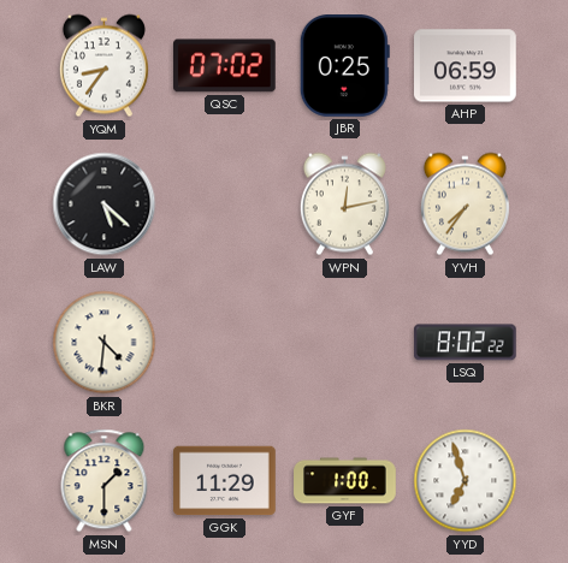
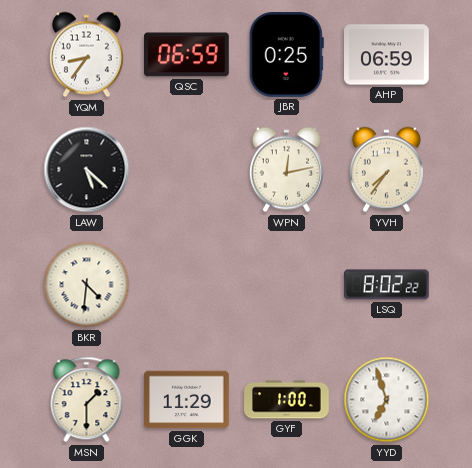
QSC: 07:02 -> 06:59 (187, 55)
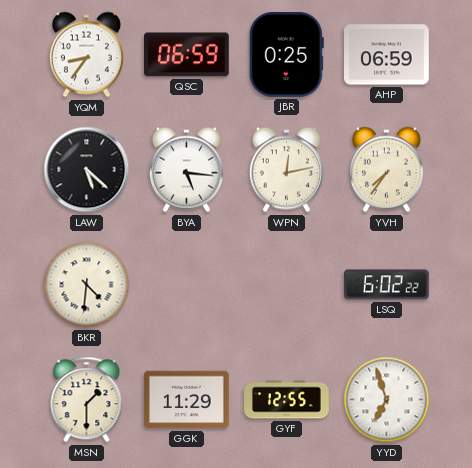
BYA: none -> 5:16 (186, 170)
LSQ: 8:02 -> 6:02 (387, 285)
GYF: 1:00 -> 12:55 (287, 400)
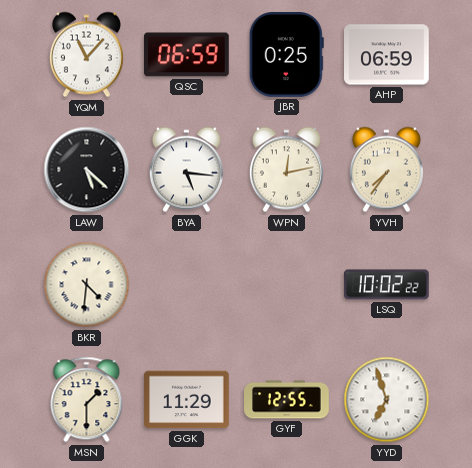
YQM: 8:36 -> 11:07 (86, 55)
LSQ: 6:02 -> 10:02 (387, 285)
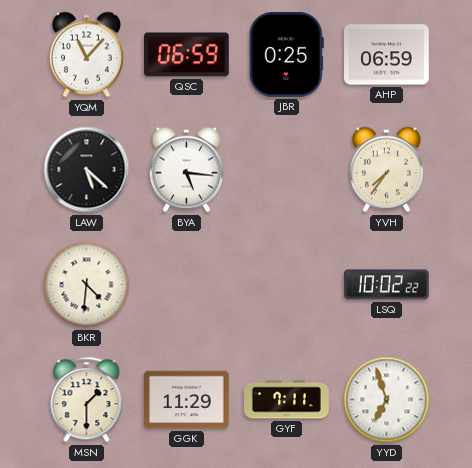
WPN: 12:13 -> none (286, 170)
GYF: 12:55 -> 7:11 (287, 400)
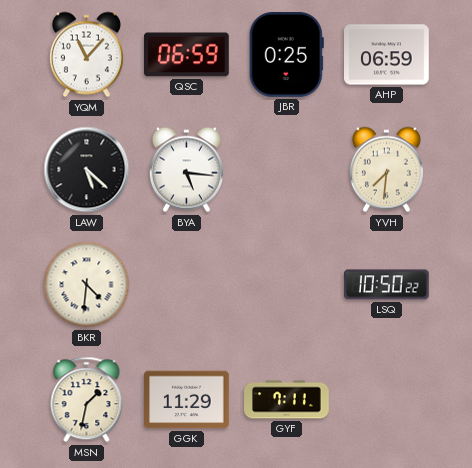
YVH: 7:36 -> 7:31 (386, 170)
LSQ: 10:02 -> 10:50 (387, 285)
MSN: 1:30 -> 1:32 (87, 400)
YYD: 6:57 -> none (387, 400)
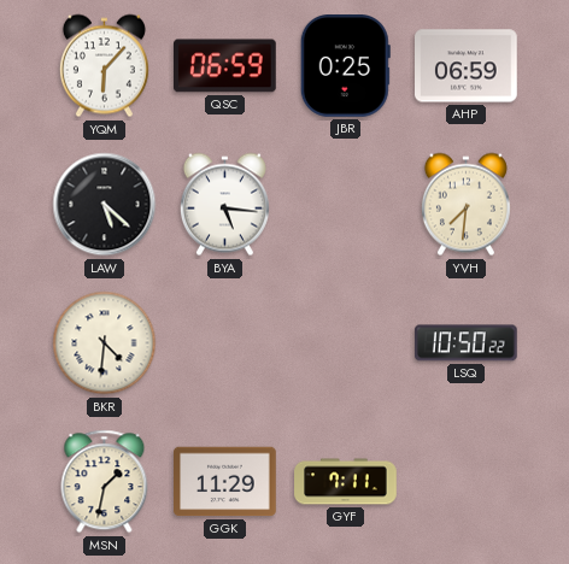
YQM: 11:07 -> 6:07 (104, 66)
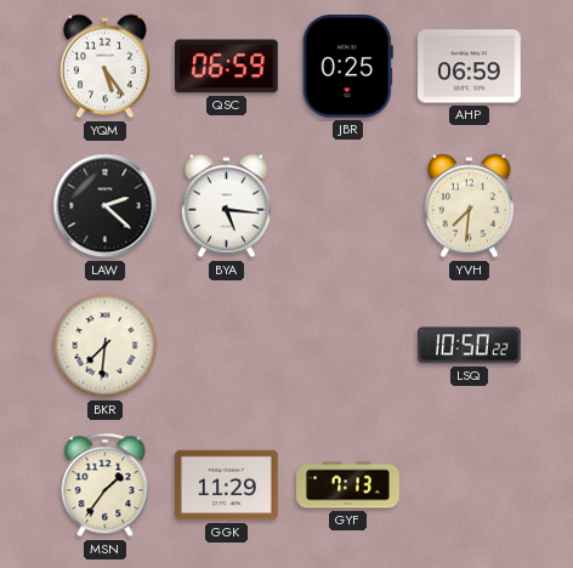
YQM: 6:07 -> 5:24 (104, 67)
LAW: 5:22 -> 2:22 (106, 206)
BKR: 4:31 -> 7:31 (106, 346)
MSN: 1:32 -> 1:36 (106, 485)
GYF: 7:11 -> 7:13 (348, 485)
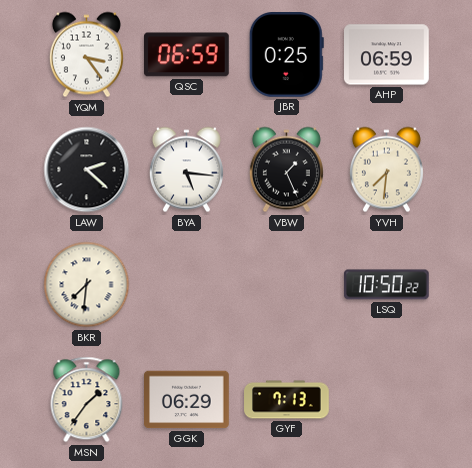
YQM: 5:24 -> 3:24 (86, 55)
VBW: none -> 1:26 (286, 170)
GGK: 11:29 -> 06:29 (187, 400)
